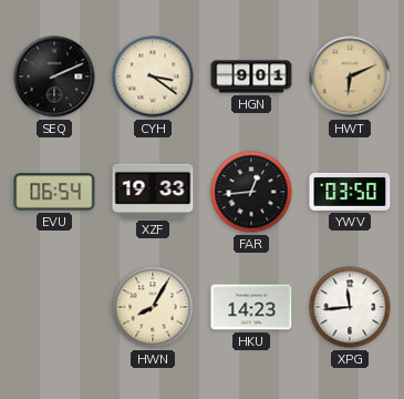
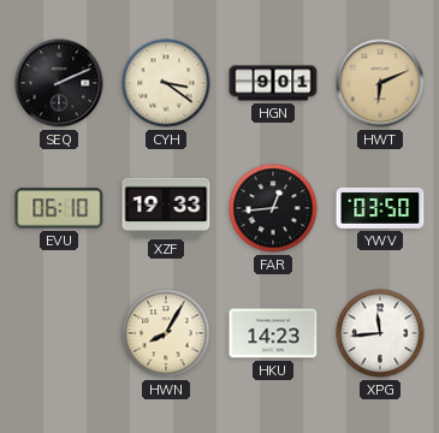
EVU: 06:54 -> 06:10 (59, 208)
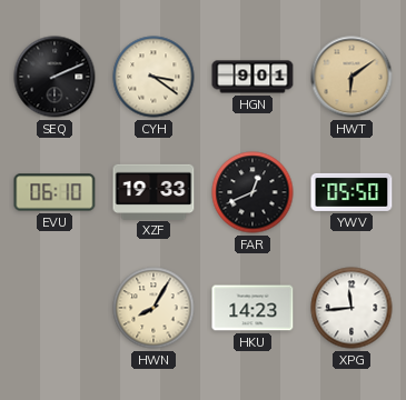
HWT: 6:11 -> 6:09 (351, 77)
FAR: 12:44 -> 12:41 (252, 192)
YWV: 03:50 -> 05:50 (351, 192)
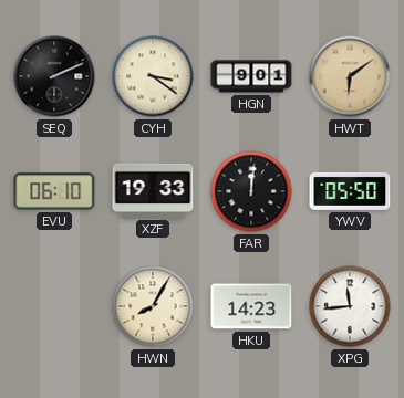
FAR: 12:41 -> 12:01 (251, 191)
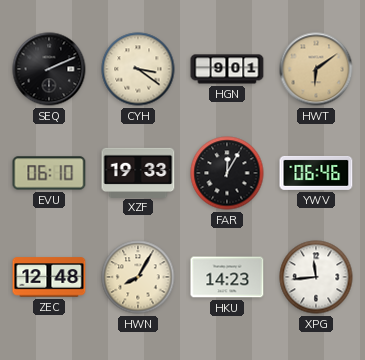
FAR: 12:01 -> 12:05 (227, 173)
YWV: 05:50 -> 06:46 (316, 173)
ZEC: none -> 12:48 (49, 277)
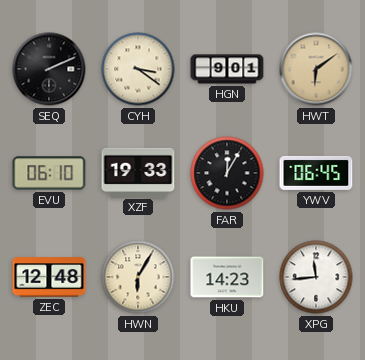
YWV: 06:46 -> 06:45 (316, 173)
HWN: 8:05 -> 6:05 (138, 277)
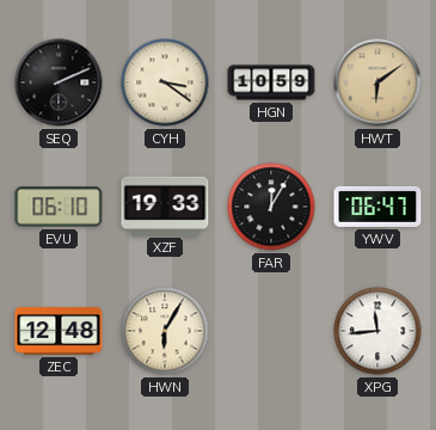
HGN: 9:01 -> 10:59 (271, 82)
YWV: 06:45 -> 06:47 (377, 207)
HKU: 14:23 -> none (227, 277)
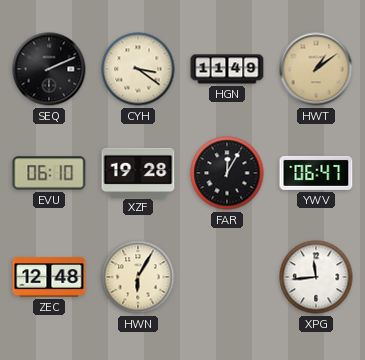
HGN: 10:59 -> 11:49 (227, 69)
HWT: 6:09 -> 1:09 (316, 69)
XZF: 19:33 -> 19:28 (138, 172)
